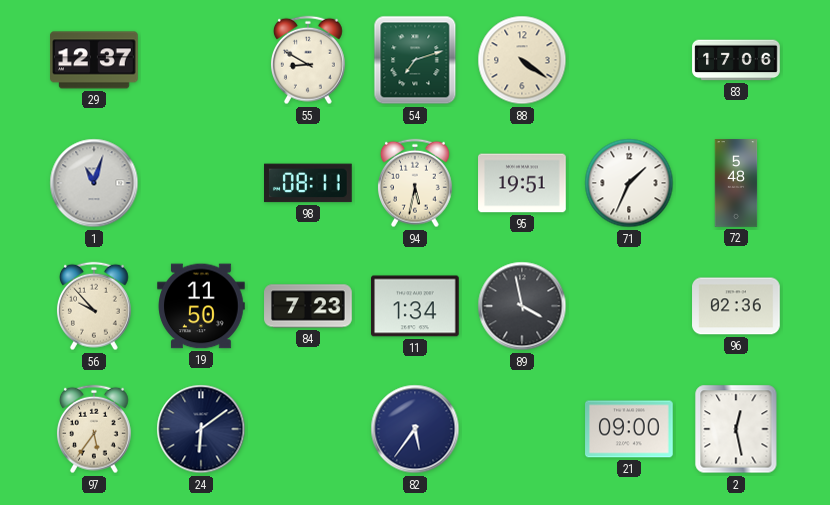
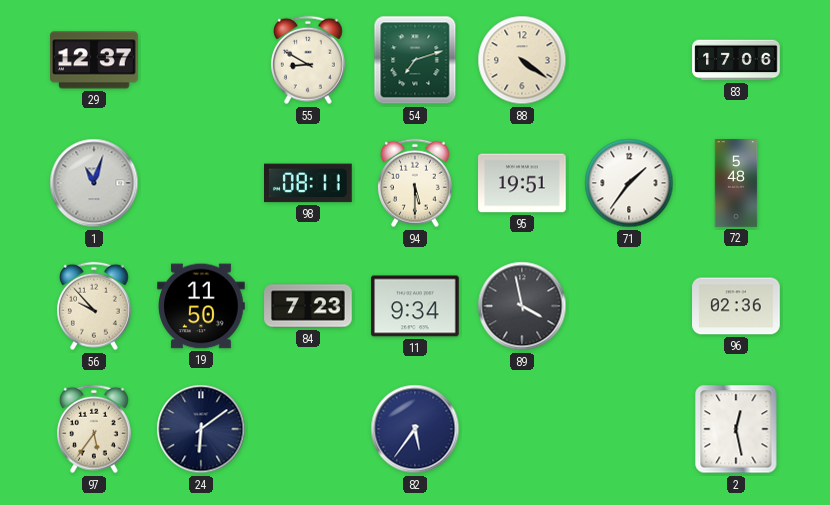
94: 5:32 -> 5:30 (415, 183)
71: 1:34 -> 1:36 (629, 183)
11: 1:34 -> 9:34 (415, 306)
21: 09:00 -> none (629, 429)
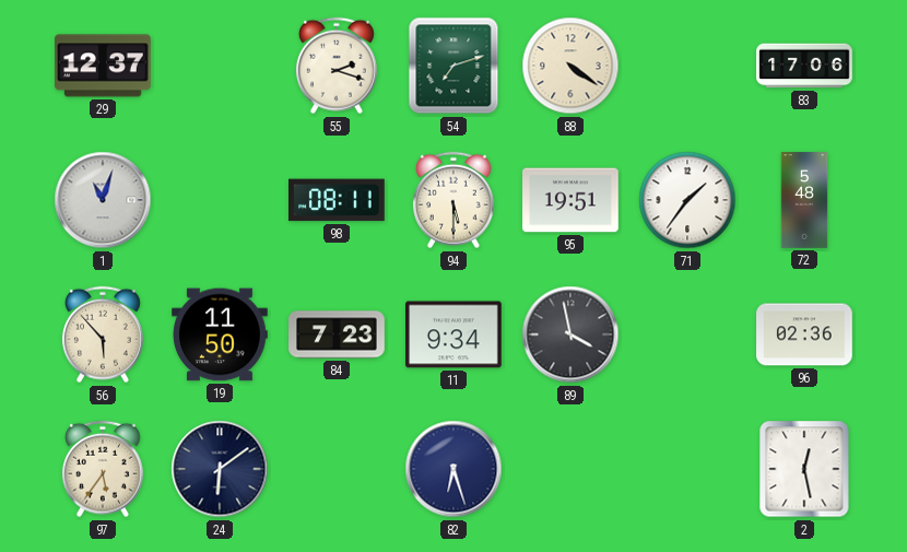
55: 8:50 -> 2:18 (337, 66)
56: 9:53 -> 5:53 (103, 334)
82: 5:36 -> 6:27 (454, 469)
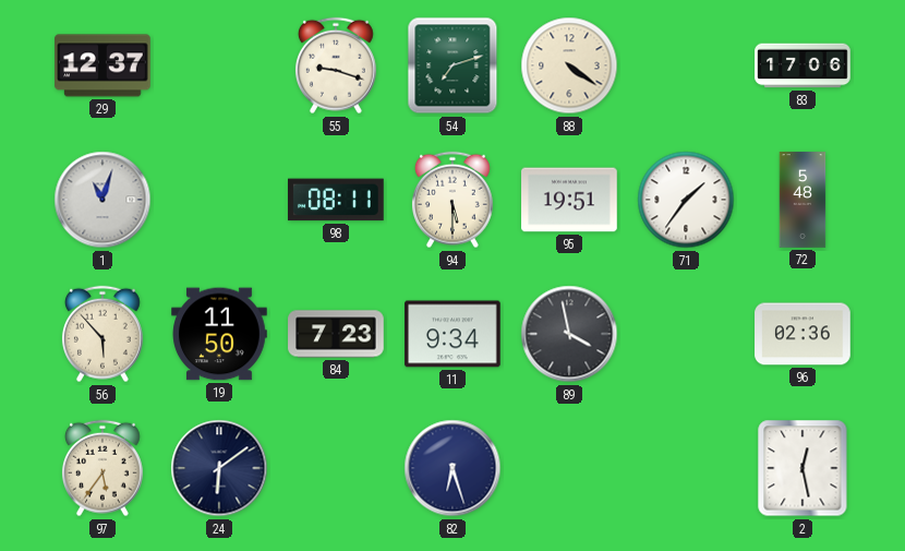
55: 2:18 -> 9:18 (336, 65)
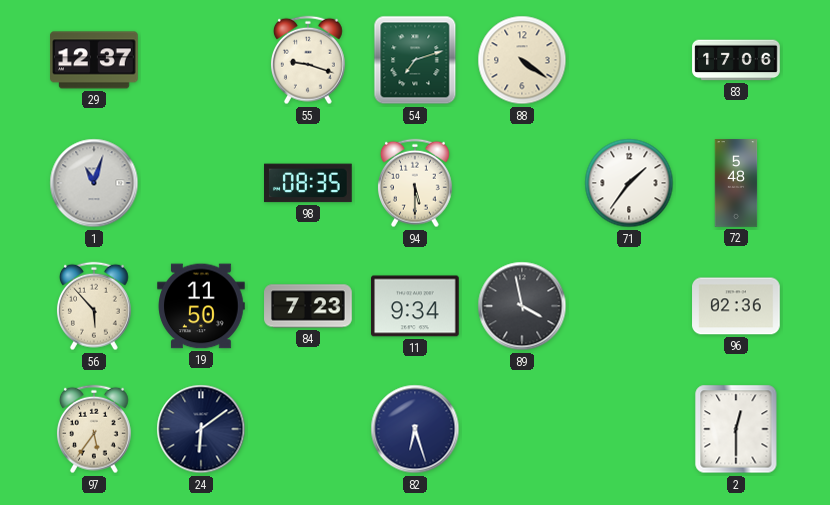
98: 08:11 -> 08:35 (309, 183)
95: 19:51 -> none (569, 200)
2: 12:28 -> 12:30 (736, 429)
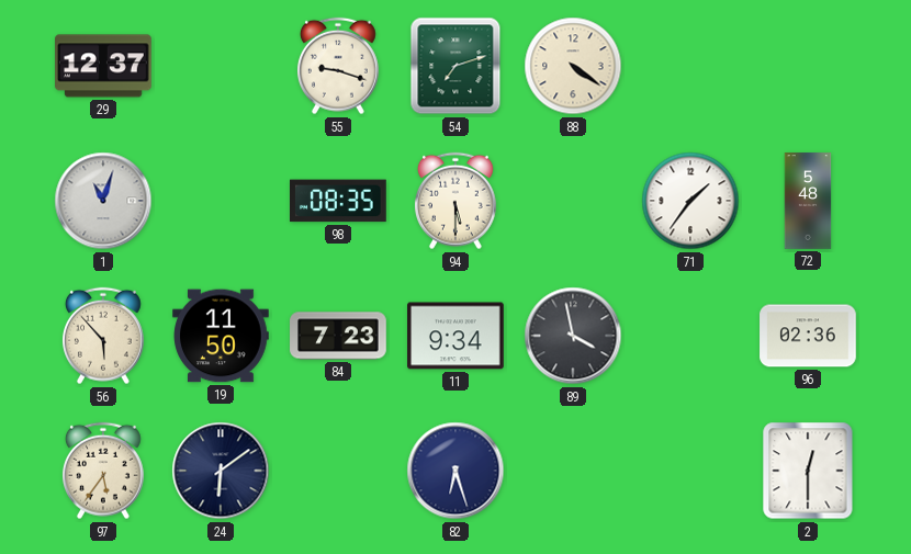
83: 17:06 -> none (736, 60)
